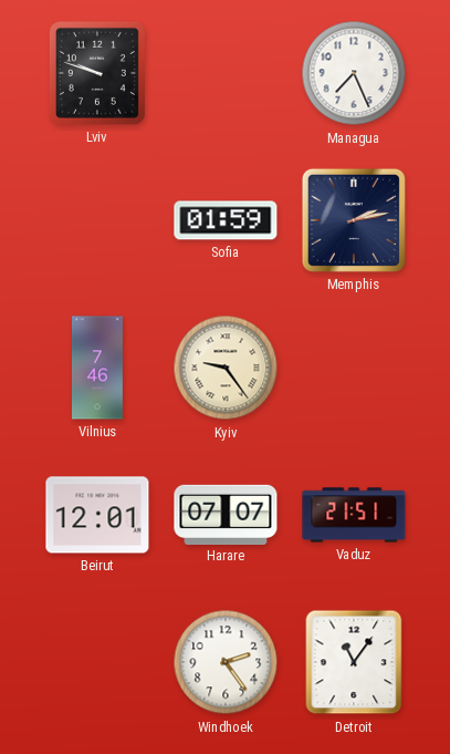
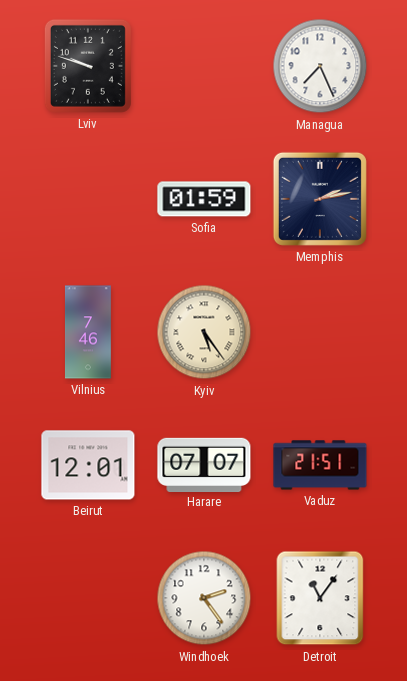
Kyiv: 9:24 -> 5:24 (204, 332)
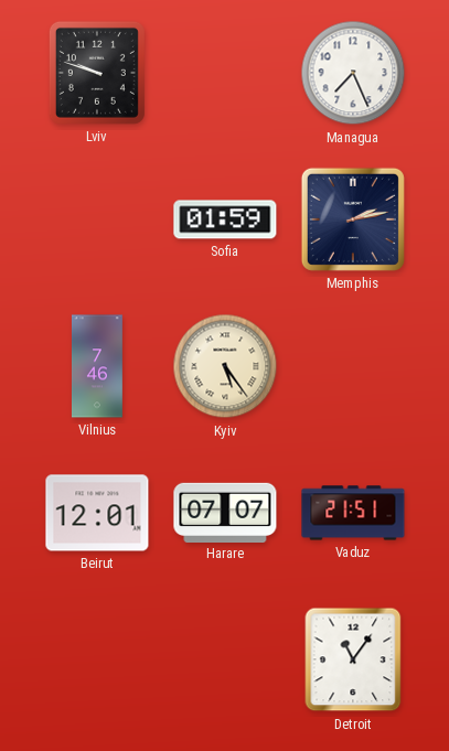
Windhoek: 2:24 -> none (204, 598)
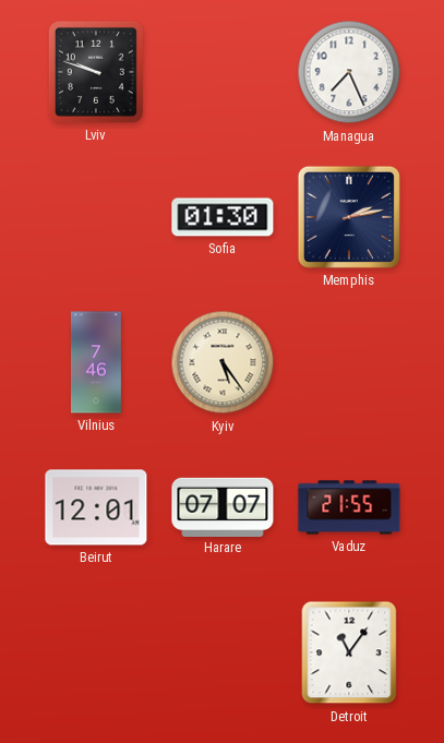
Sofia: 01:59 -> 01:30 (223, 217)
Vaduz: 21:51 -> 21:55 (349, 507)
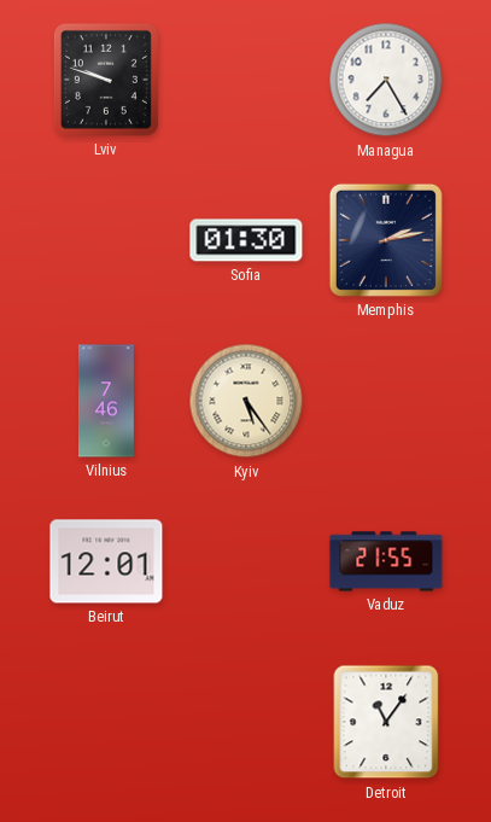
Managua: 7:26 -> 7:25 (386, 80)
Harare: 07:07 -> none (223, 506)
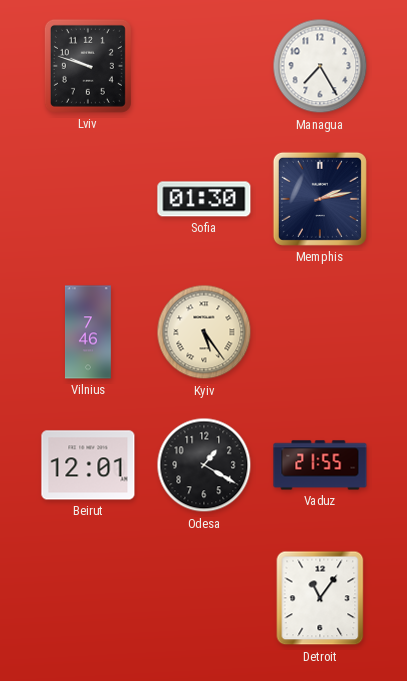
Odesa: none -> 1:20 (204, 465)
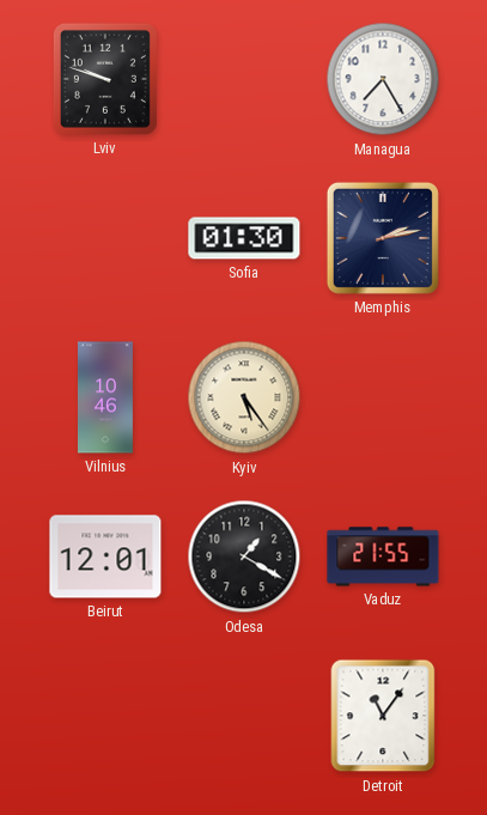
Vilnius: 7:46 -> 10:46 (105, 397)
